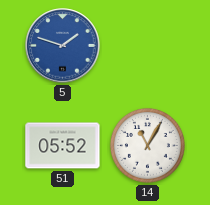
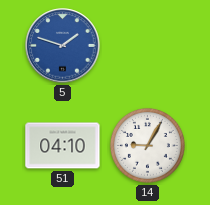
51: 05:52 -> 04:10 (63, 146)
14: 11:05 -> 9:05 (147, 145)
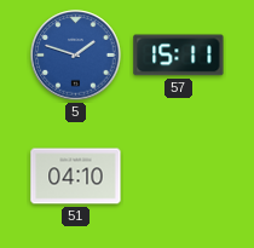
57: none -> 15:11 (179, 56)
14: 9:05 -> none (147, 145)
